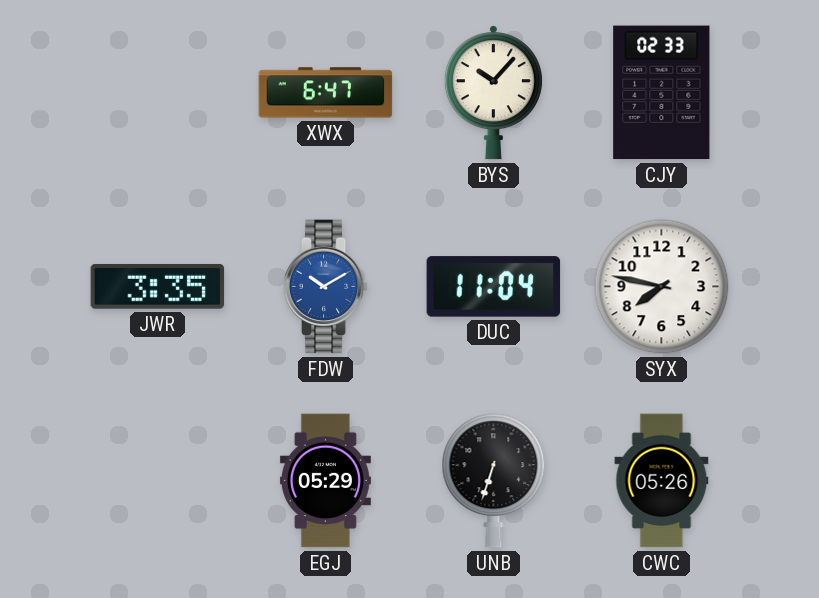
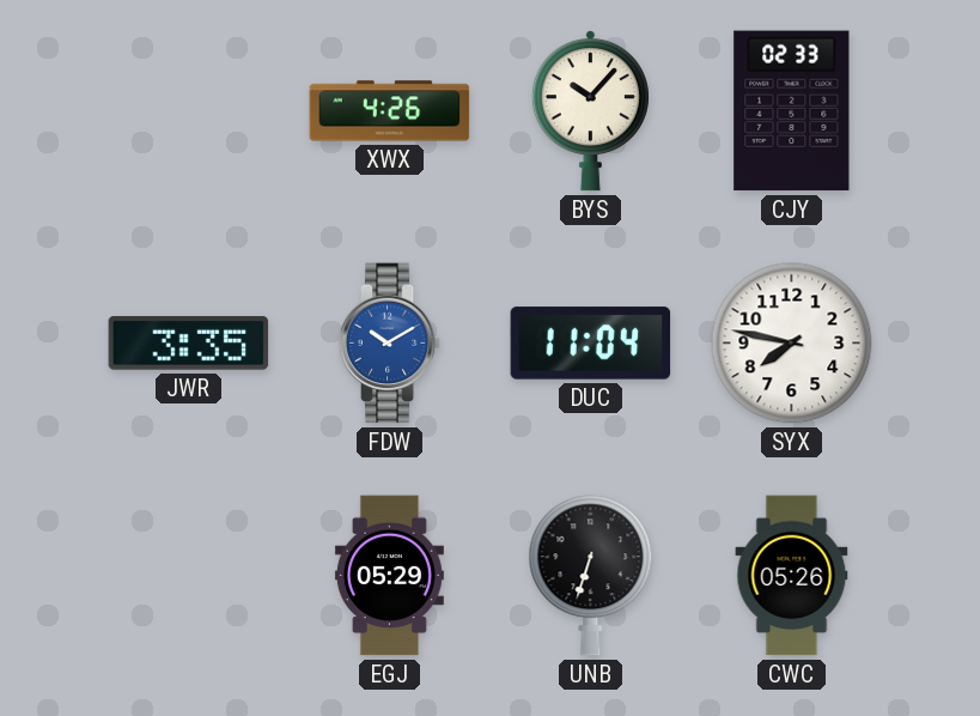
XWX: 6:47 -> 4:26 (390, 111)
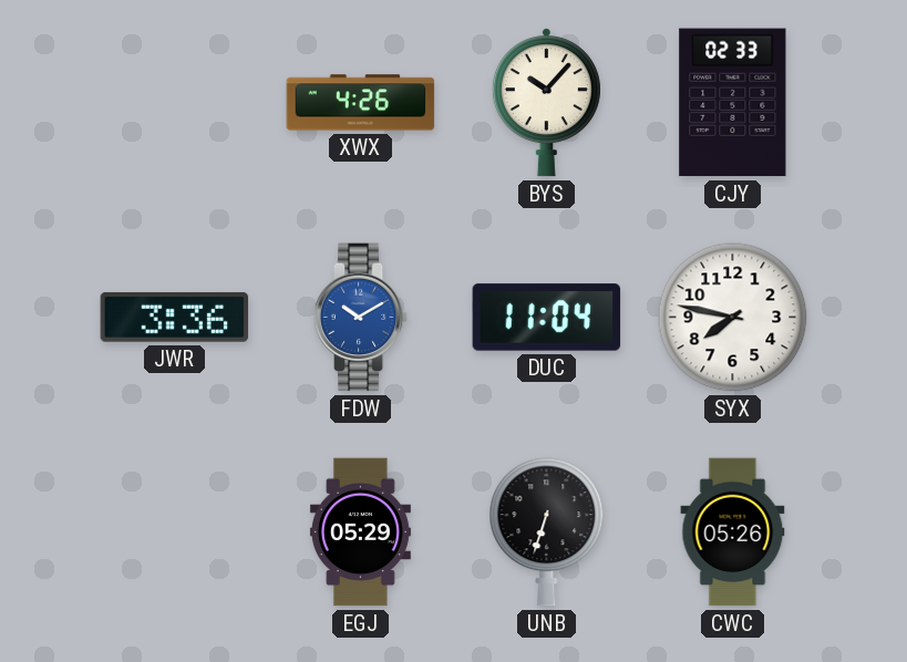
JWR: 3:35 -> 3:36 (175, 318)
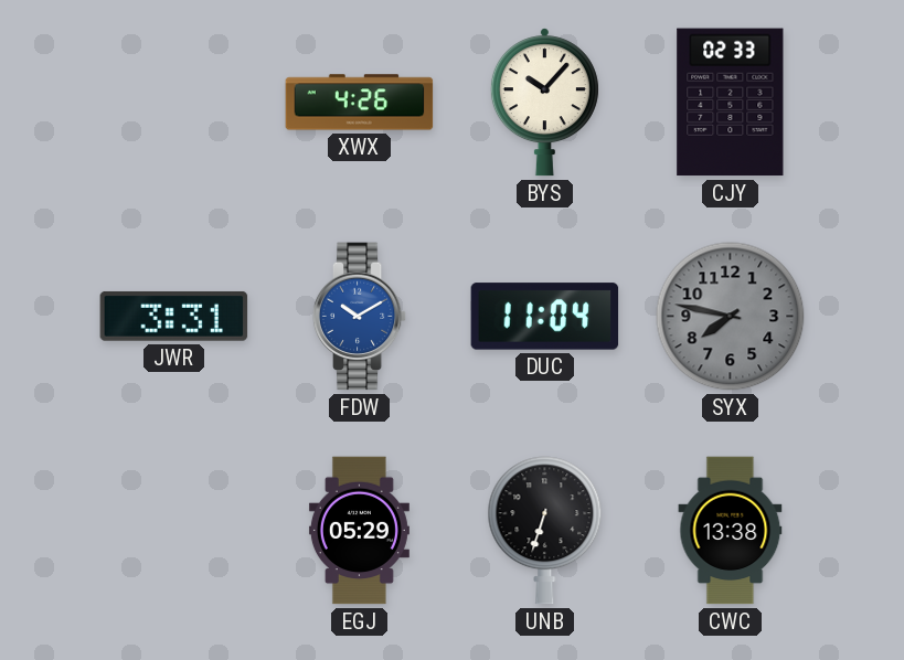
JWR: 3:36 -> 3:31 (174, 317)
SYX dial: white -> grey (731, 317)
CWC: 05:26 -> 13:38 (731, 531)
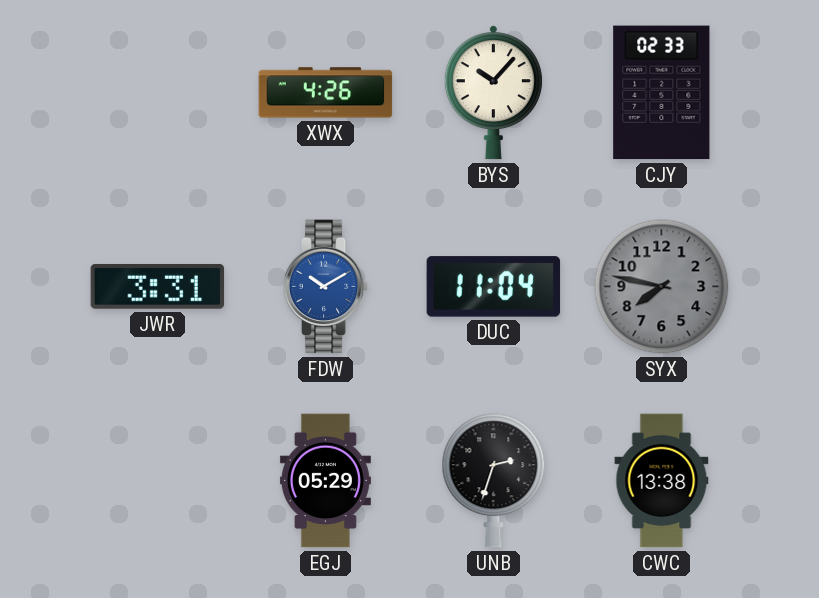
UNB: 6:33 -> 2:33 (494, 481)
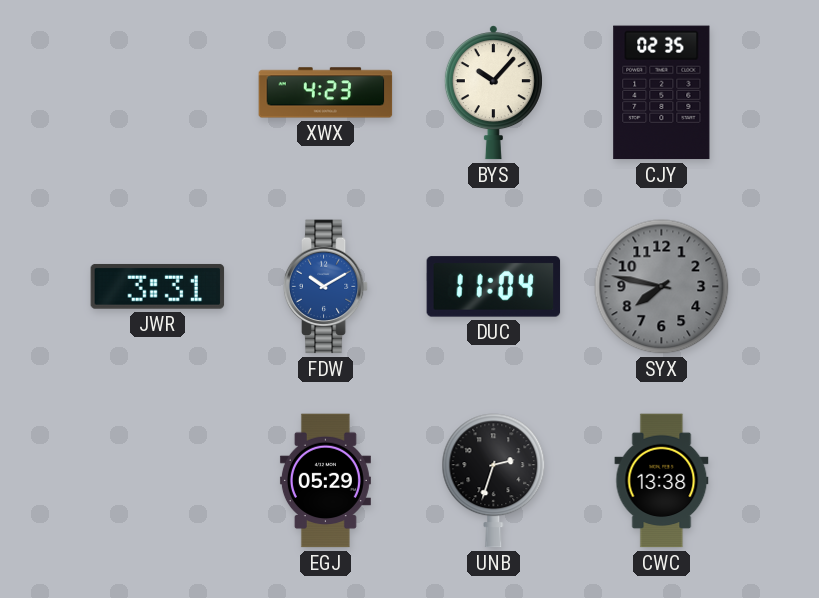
XWX: 4:26 -> 4:23 (326, 93)
CJY: 02:33 -> 02:35 (662, 93)
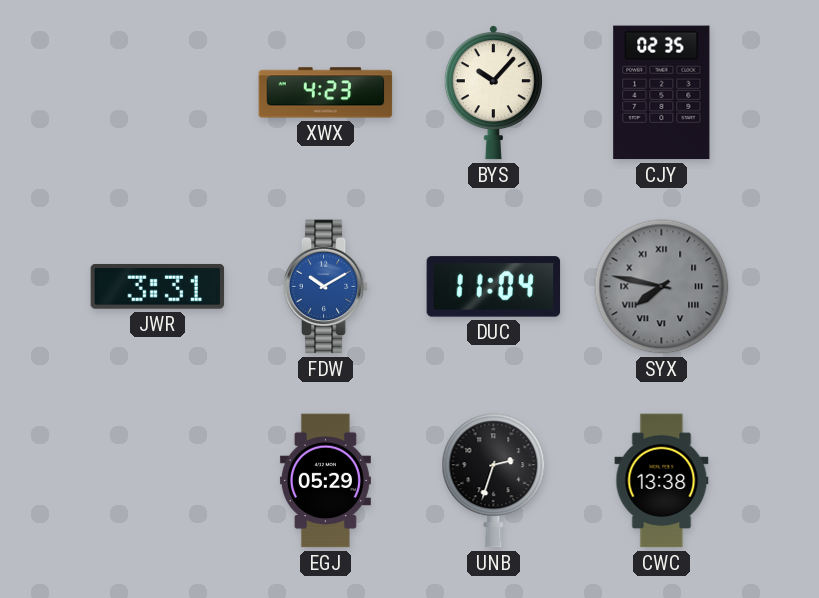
SYX numerals: Arabic -> Roman (662, 287)
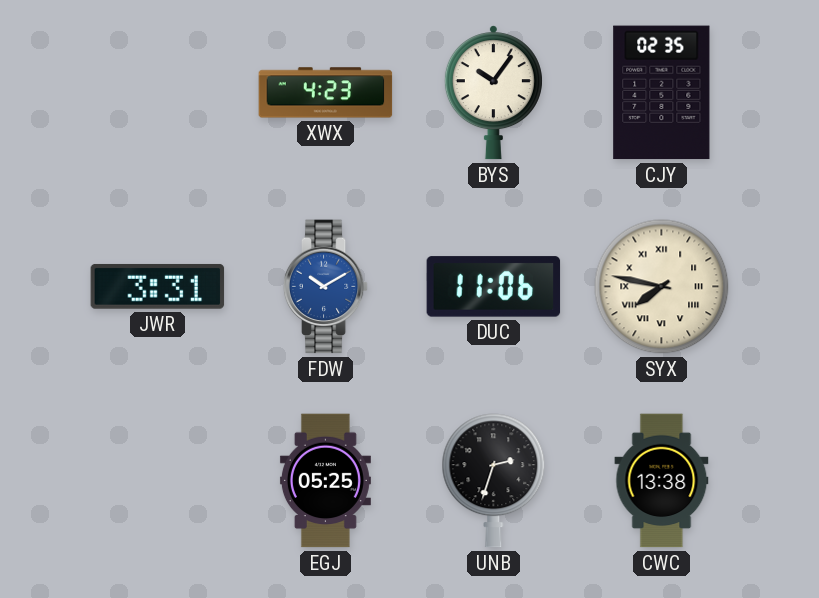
BYS: 10:07 -> 10:06 (493, 93)
DUC: 11:04 -> 11:06 (494, 287)
SYX dial: grey -> cream (662, 287)
EGJ: 05:29 -> 05:25 (325, 481)
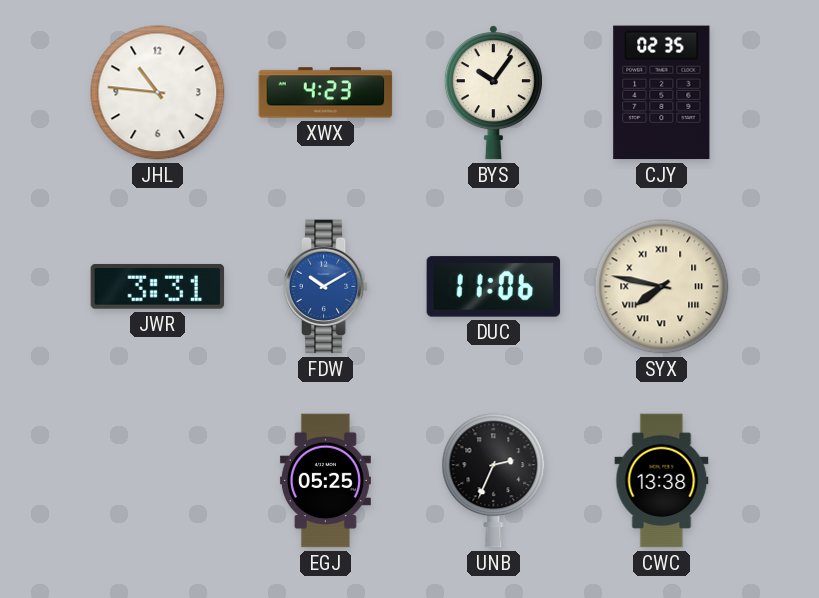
JHL: none -> 10:46 (158, 93)
UNB: 2:33 -> 2:34 (494, 481)
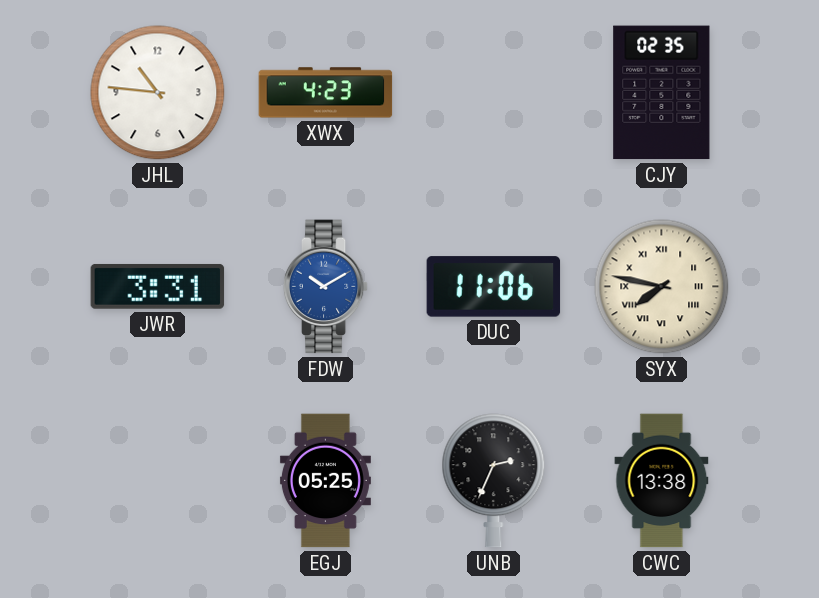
BYS: 10:06 -> none (493, 93)
